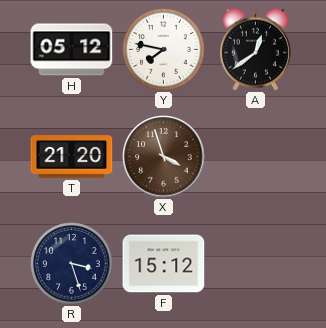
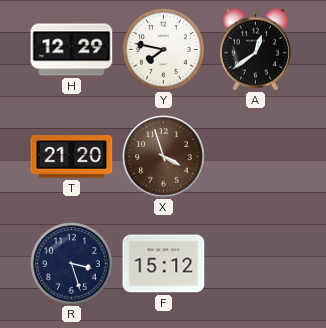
H: 05:12 -> 12:29 (72, 50)
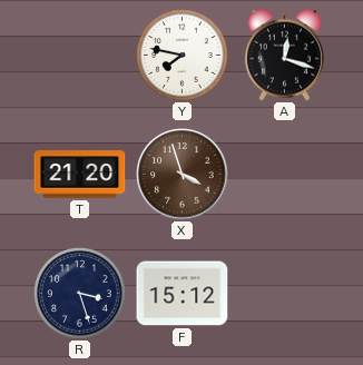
H: 12:29 -> none (72, 50)
A: 12:39 -> 12:18 (284, 55)
